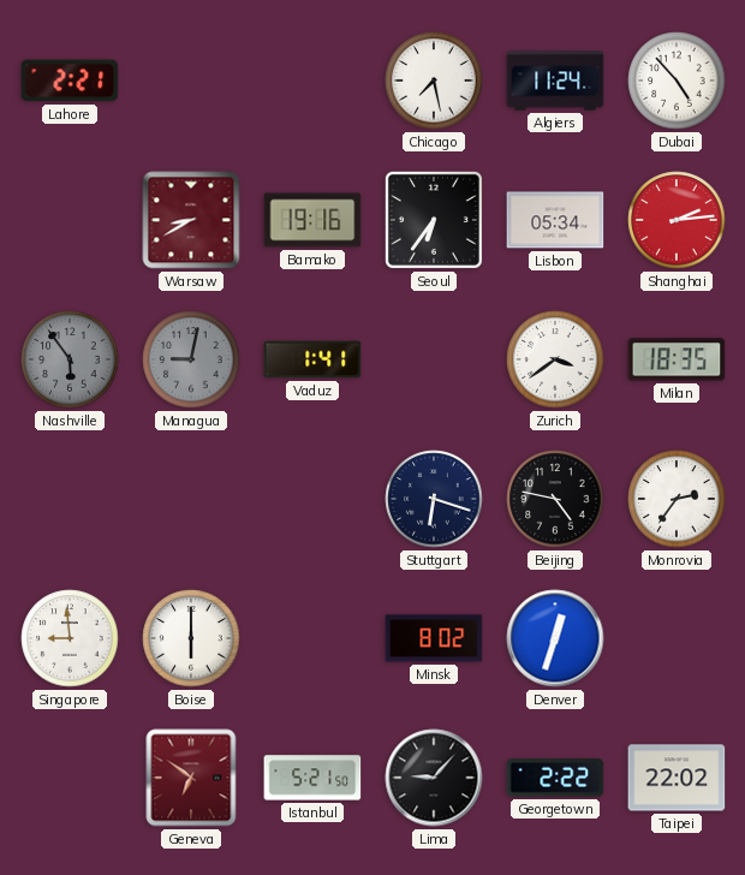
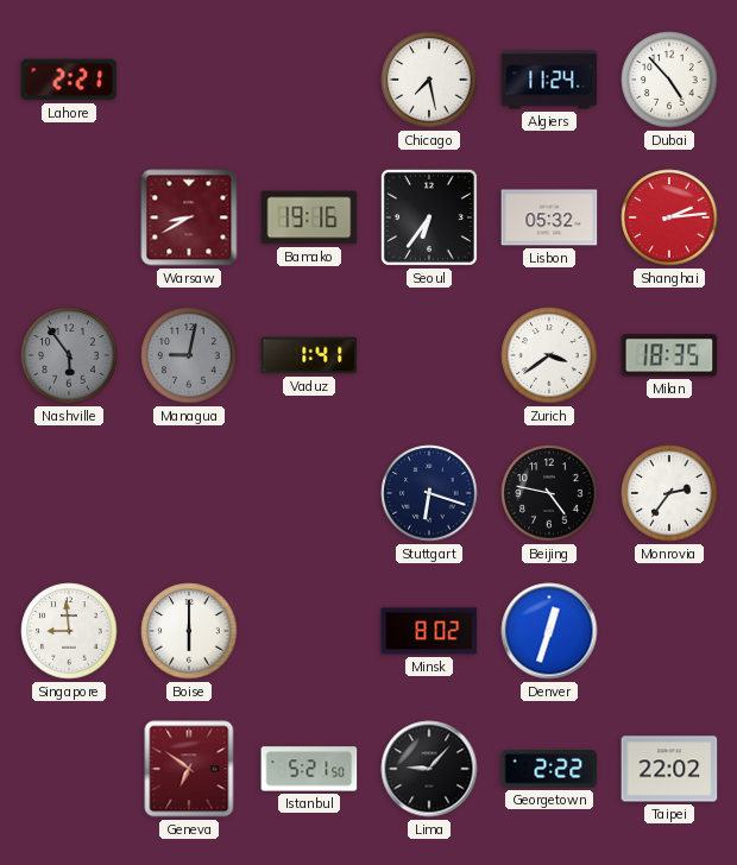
Lisbon: 05:34 -> 05:32 (549, 217)
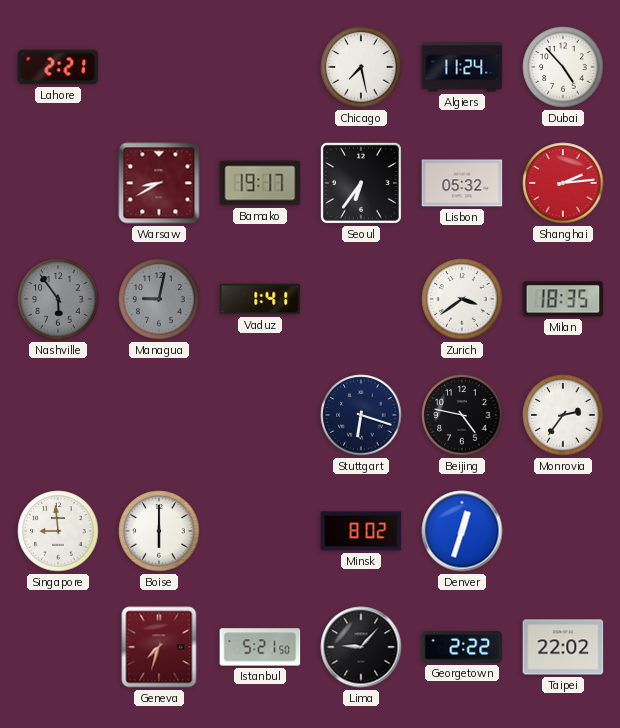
Bamako: 19:16 -> 19:17 (260, 183)
Geneva: 6:51 -> 7:33 (159, 647)
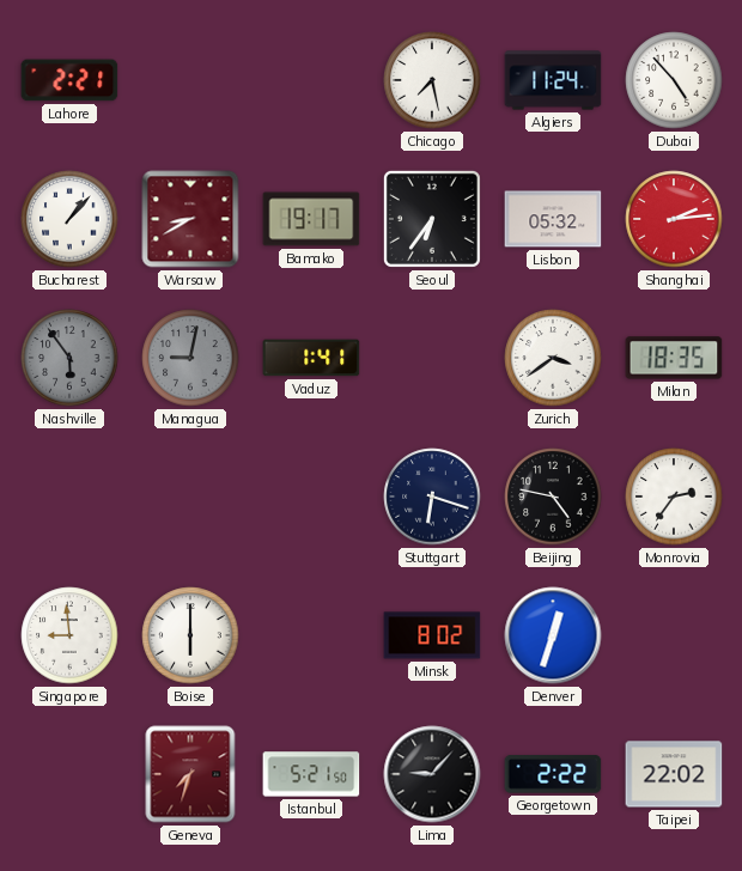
Bucharest: none -> 1:07 (69, 219)
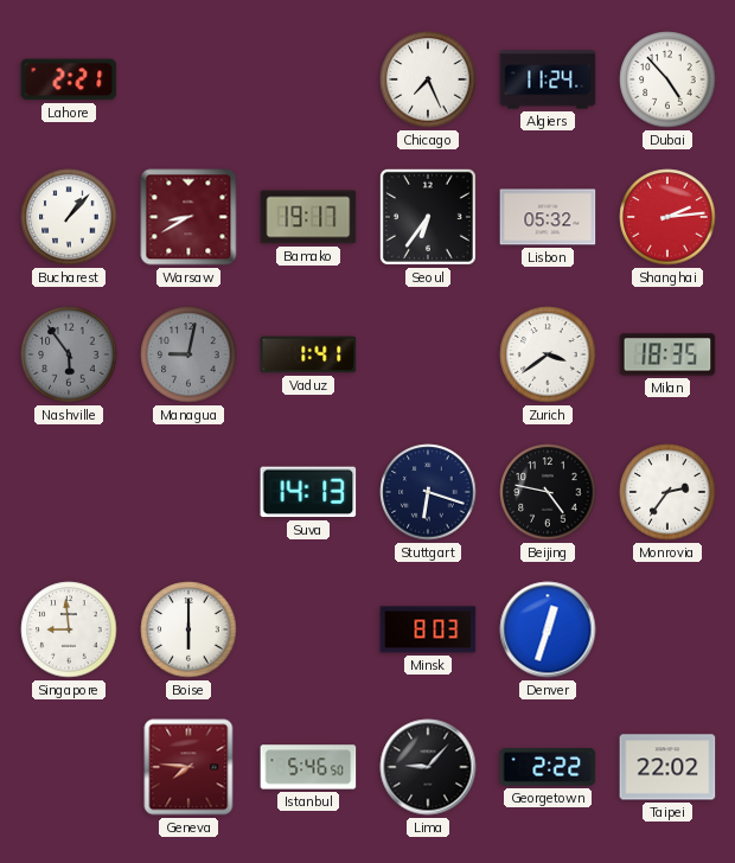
Chicago: 7:28 -> 7:26 (428, 79)
Suva: none -> 14:13 (308, 492)
Minsk: 8:02 -> 8:03 (428, 629)
Geneva: 7:33 -> 7:46 (188, 767)
Istanbul: 5:21 -> 5:46 (308, 767)
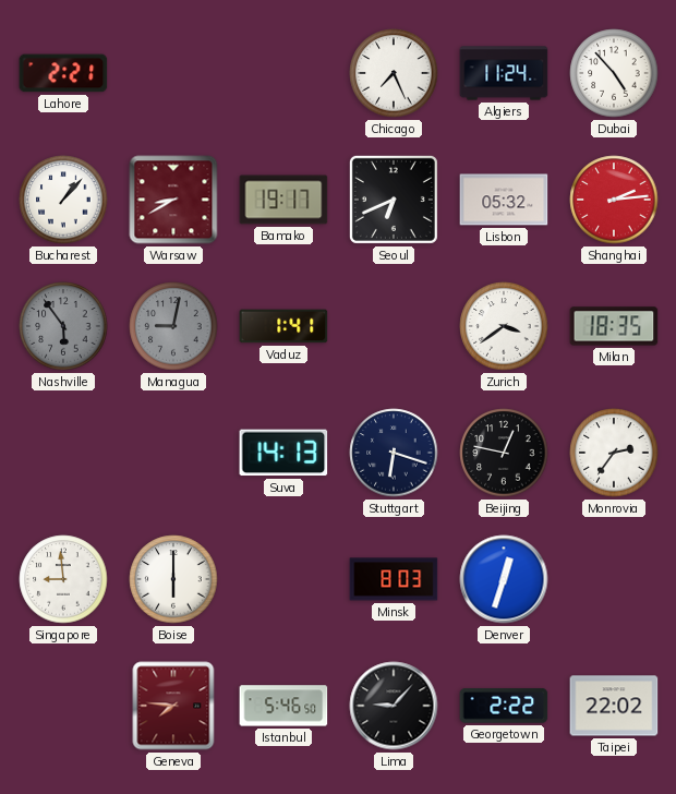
Seoul: 6:36 -> 6:41 (394, 200)
Beijing: 4:47 -> 12:47 (504, 453)
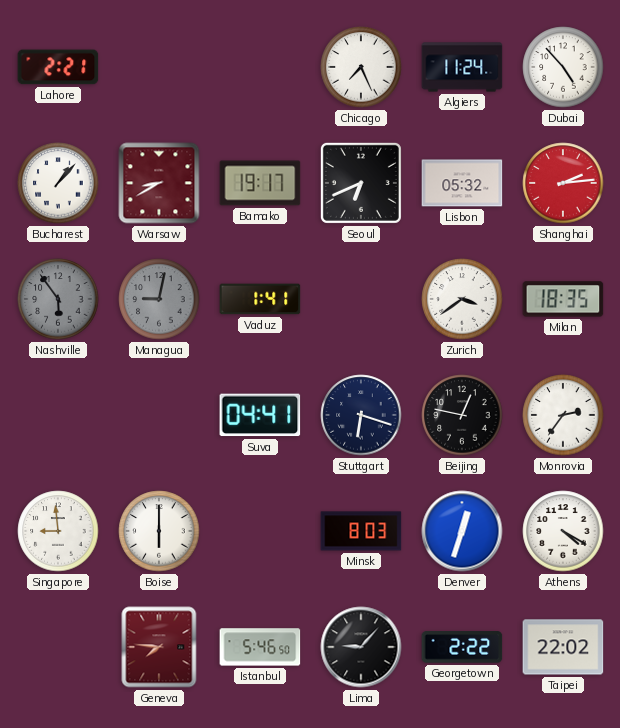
Suva: 14:13 -> 04:41 (260, 415)
Athens: none -> 4:20 (563, 531)
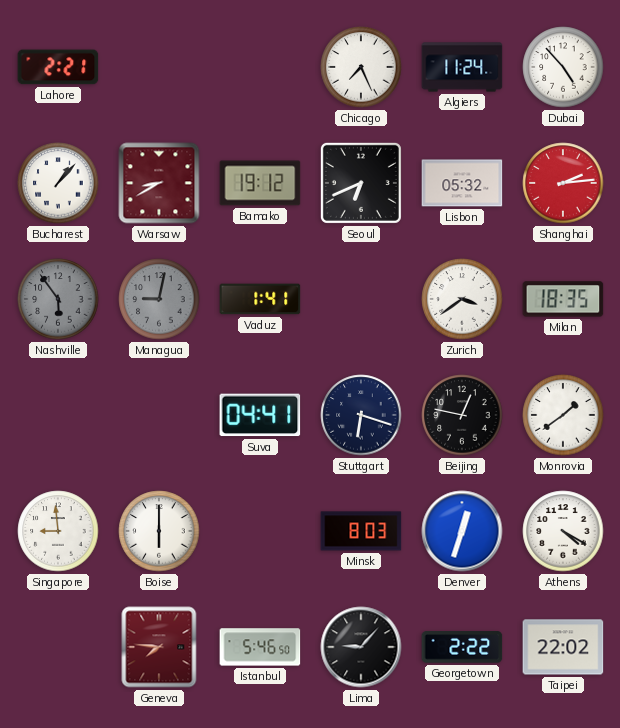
Bamako: 19:17 -> 19:12 (260, 183)
Monrovia: 2:36 -> 1:39 (563, 415)
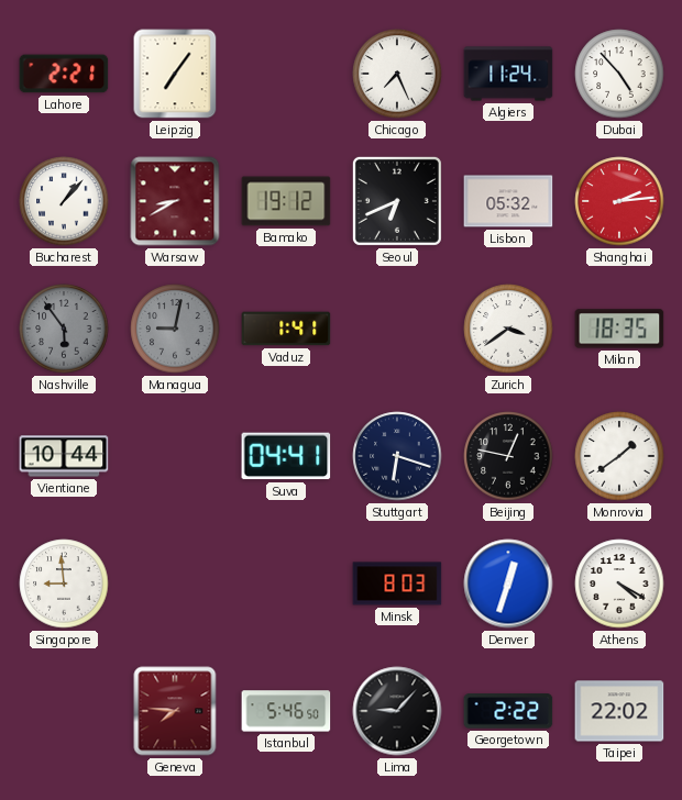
Leipzig: none -> 7:06 (175, 74)
Vientiane: none -> 10:44 (64, 456)
Boise: 6:00 -> none (159, 531)
